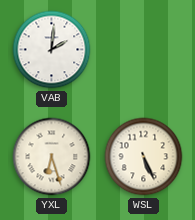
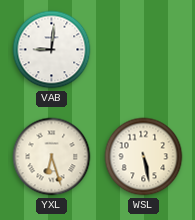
VAB: 2:01 -> 9:01 (52, 50)
WSL: 5:26 -> 5:28 (144, 157)
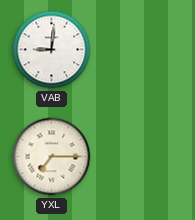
YXL: 6:27 -> 7:15 (52, 157)
WSL: 5:28 -> none (144, 157)
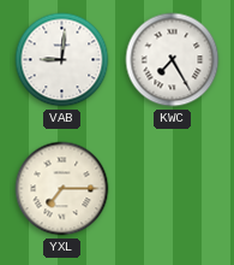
KWC: none -> 7:25 (173, 60)
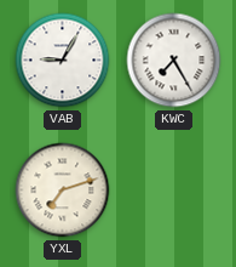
VAB: 9:01 -> 9:05 (63, 61)
YXL: 7:15 -> 7:12 (63, 191)
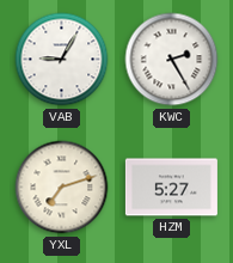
KWC: 7:25 -> 2:25 (172, 60)
HZM: none -> 5:27 (171, 188)
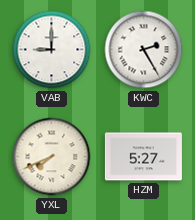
VAB: 9:05 -> 9:00 (52, 50)
YXL: 7:12 -> 7:41 (52, 157)
